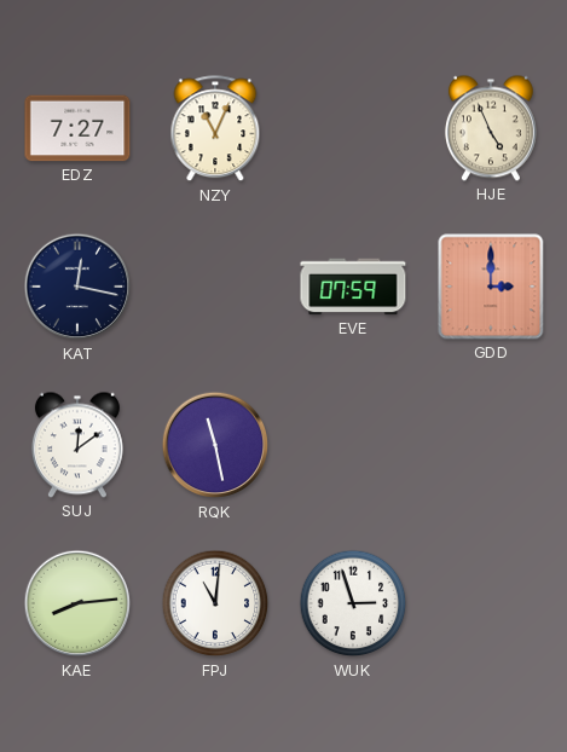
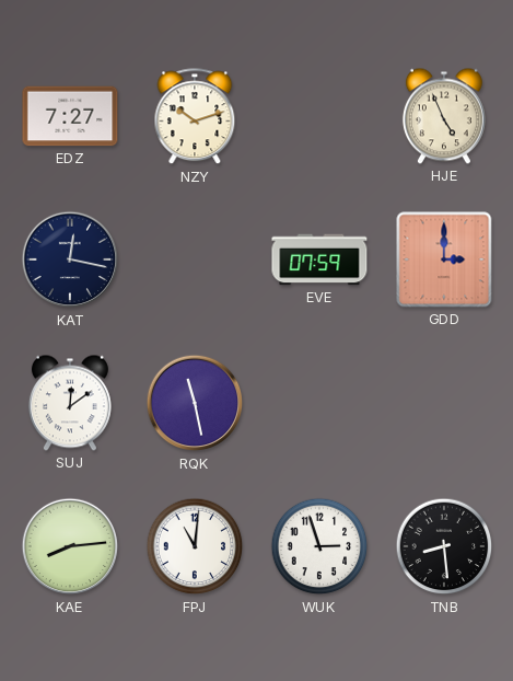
NZY: 11:04 -> 10:12 (195, 117)
TNB: none -> 8:29 (444, 546)
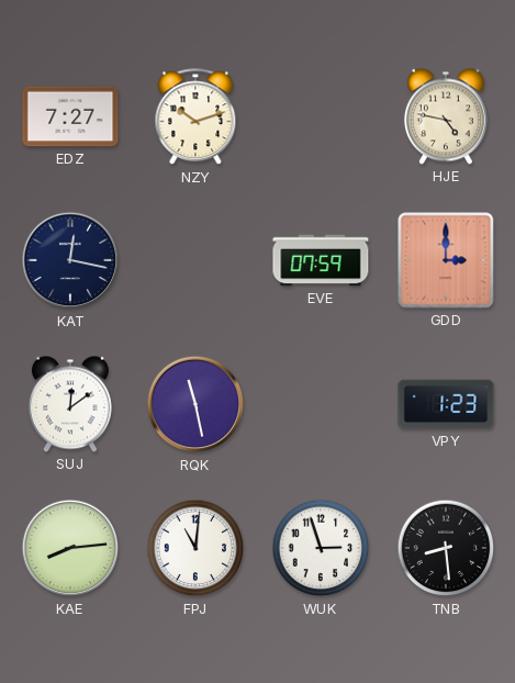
HJE: 4:56 -> 4:47 (446, 116)
VPY: none -> 1:23 (446, 404)
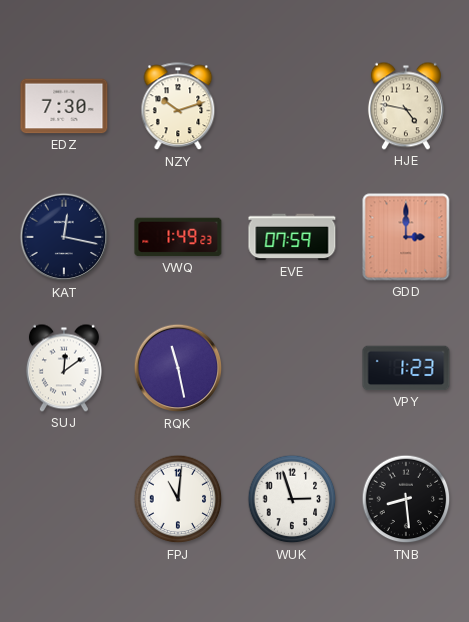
EDZ: 7:27 -> 7:30 (64, 106)
VWQ: none -> 1:49 (178, 237)
KAE: 8:14 -> none (70, 548)
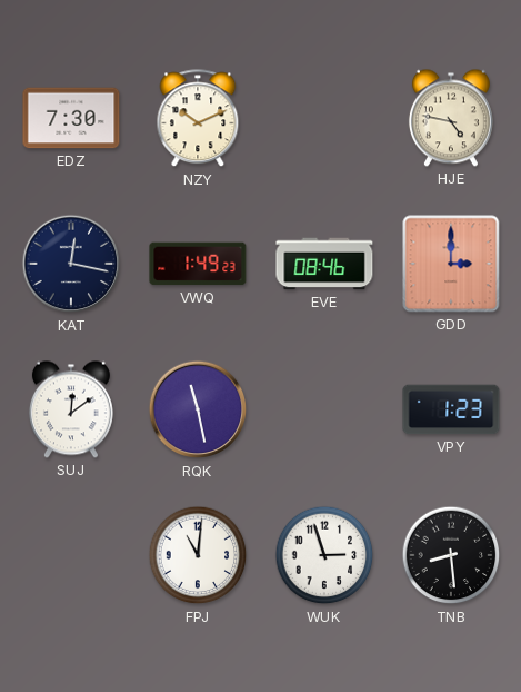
NZY: 10:12 -> 10:11 (198, 119)
EVE: 07:59 -> 08:46 (324, 264)
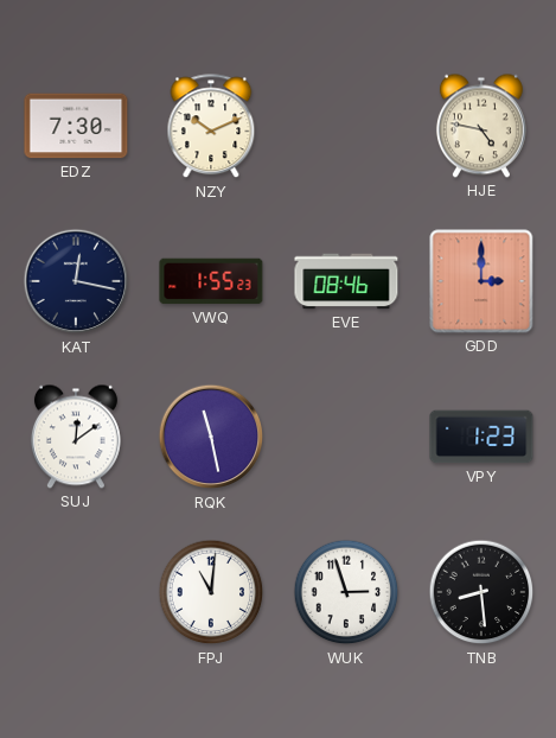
VWQ: 1:49 -> 1:55 (211, 281)
